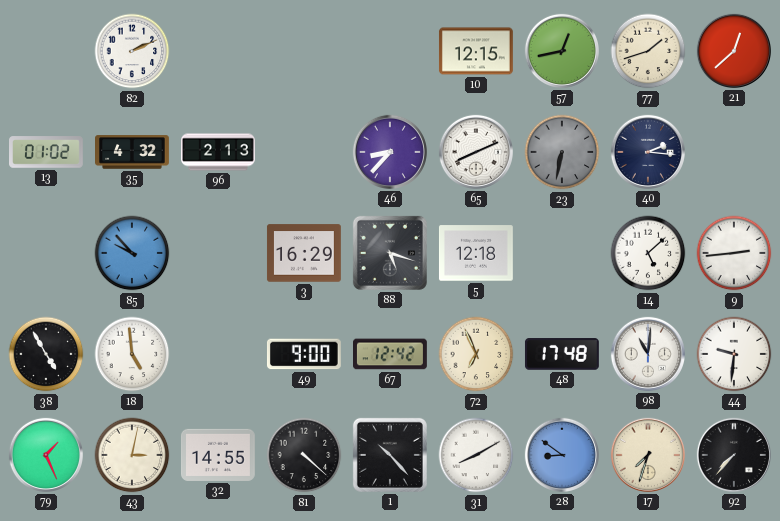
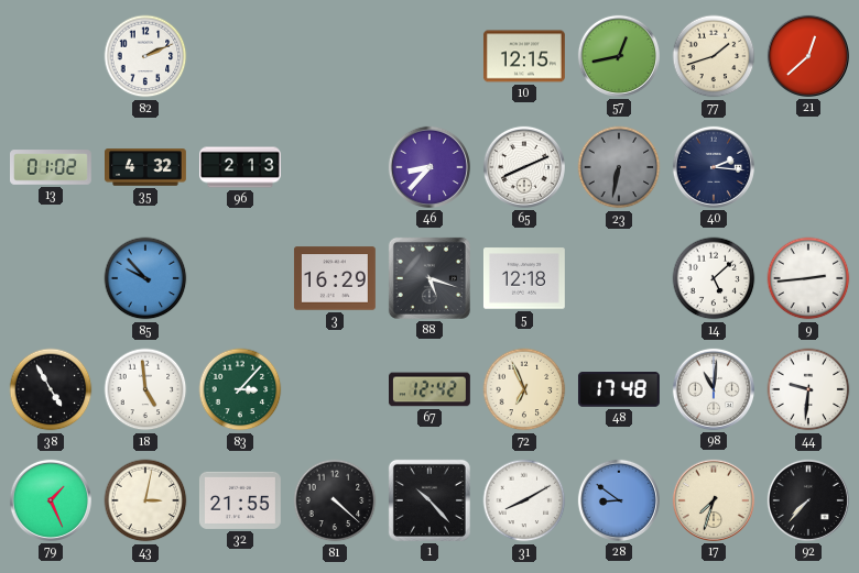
83: none -> 3:07 (240, 389)
49: 9:00 -> none (304, 354)
32: 14:55 -> 21:55 (240, 500)
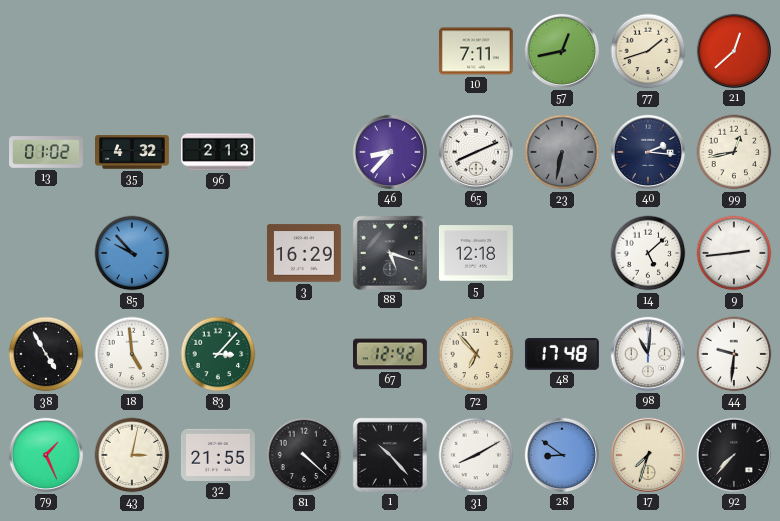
82: 2:11 -> none (145, 56)
10: 12:15 -> 7:11 (476, 51)
99: none -> 12:43 (734, 152)
72: 6:56 -> 6:53 (476, 354)
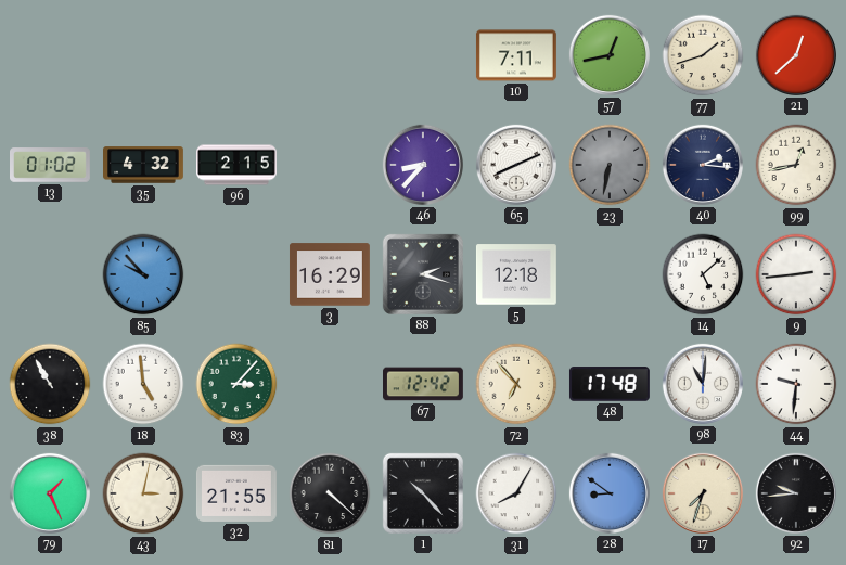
96: 2:13 -> 2:15 (238, 165)
88: 5:18 -> 2:18 (423, 274)
38: 4:55 -> 10:55 (50, 384)
31: 8:10 -> 8:05 (516, 493)
92: 7:37 -> 9:44 (796, 493)
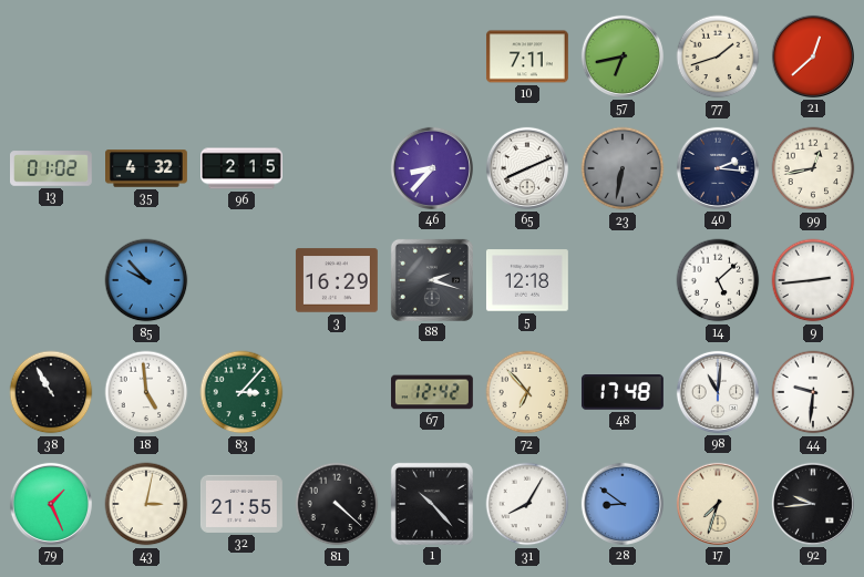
57: 12:43 -> 6:43 (623, 56)
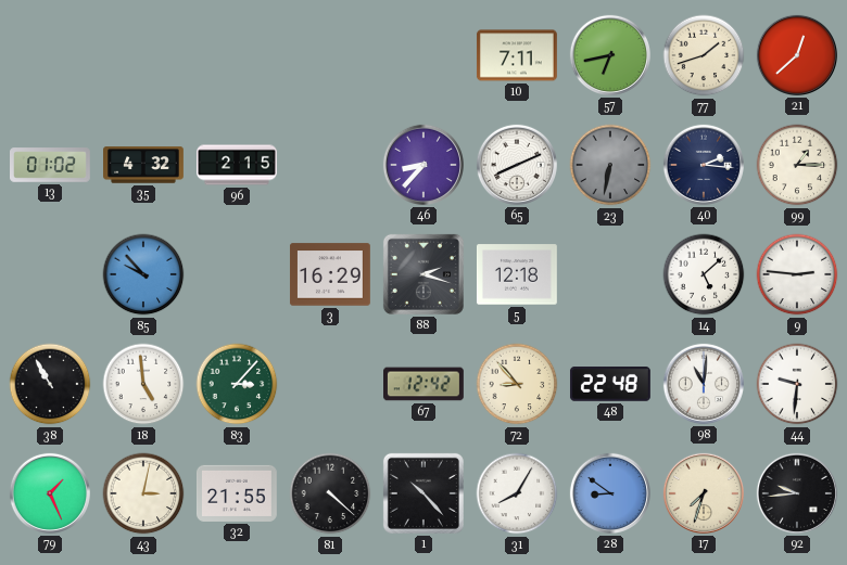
99: 12:43 -> 1:15 (797, 165)
9: 2:44 -> 2:46 (797, 274)
72: 6:53 -> 8:53 (517, 384)
48: 17:48 -> 22:48 (610, 384)
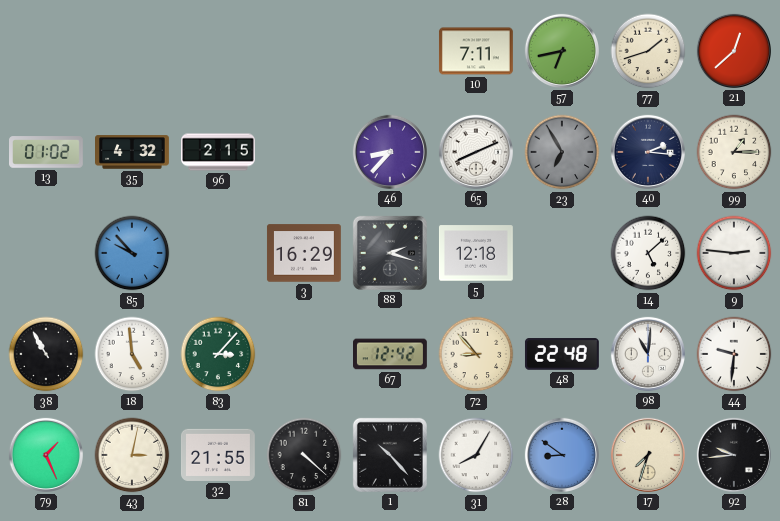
23: 6:32 -> 6:55 (562, 152)
